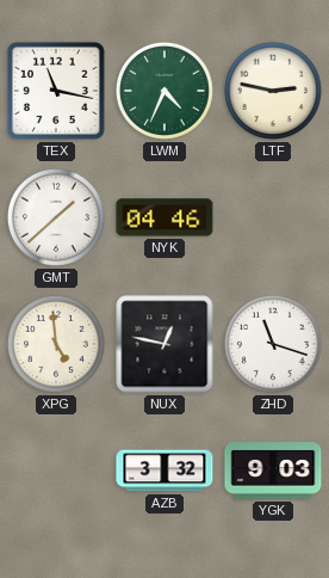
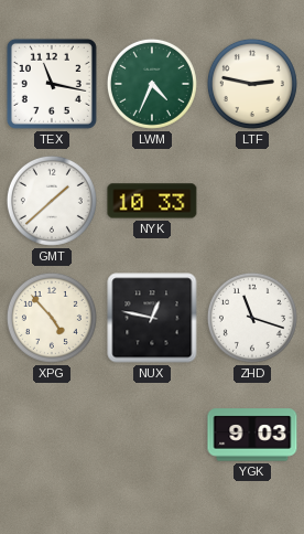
NYK: 04:46 -> 10:33 (152, 201)
XPG: 4:59 -> 4:53 (52, 318)
AZB: 3:32 -> none (164, 471)
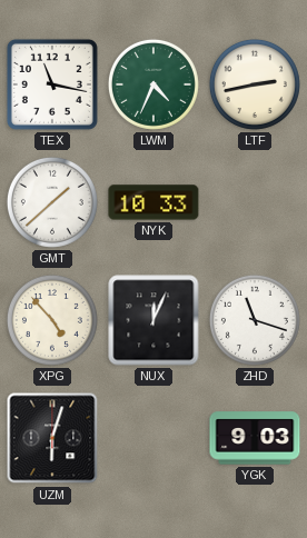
LTF: 2:47 -> 2:43 (255, 84)
NUX: 12:47 -> 12:04 (153, 320)
UZM: none -> 6:03 (52, 438)
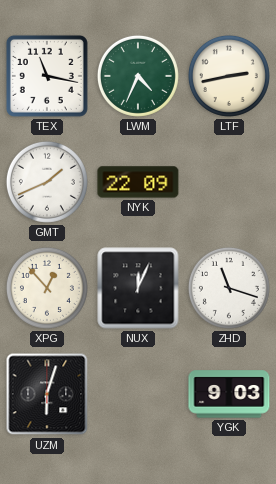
GMT: 1:38 -> 1:41 (47, 182)
NYK: 10:33 -> 22:09 (138, 182)
XPG: 4:53 -> 12:53 (47, 288)
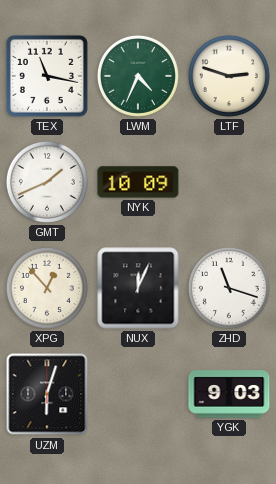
LTF: 2:43 -> 2:48 (229, 76)
NYK: 22:09 -> 10:09 (138, 182)
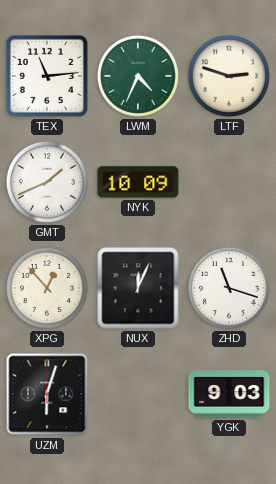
TEX: 11:17 -> 11:14 (47, 76)
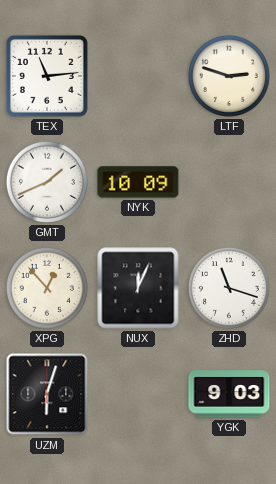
LWM: 4:34 -> none (138, 76)
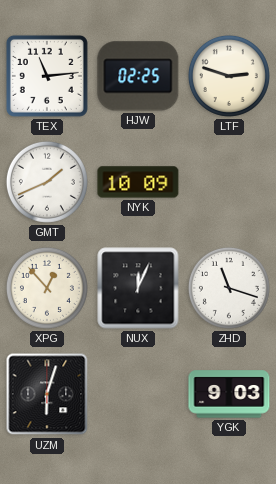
HJW: none -> 02:25 (138, 76)
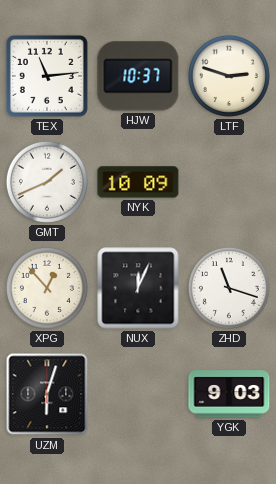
HJW: 02:25 -> 10:37 (138, 76)
